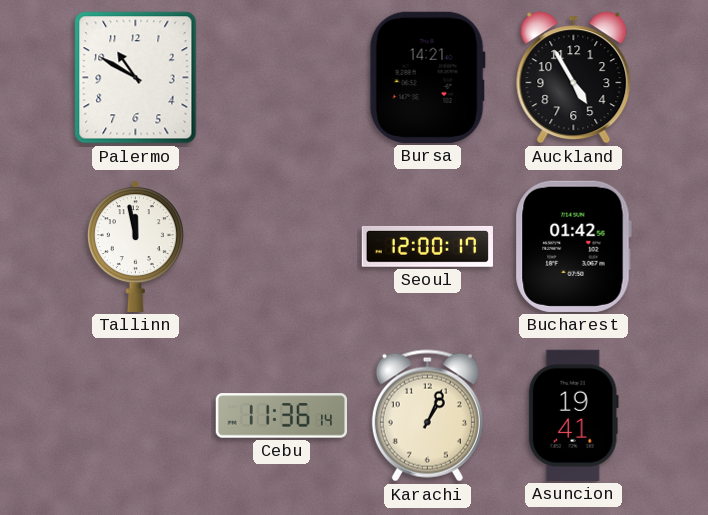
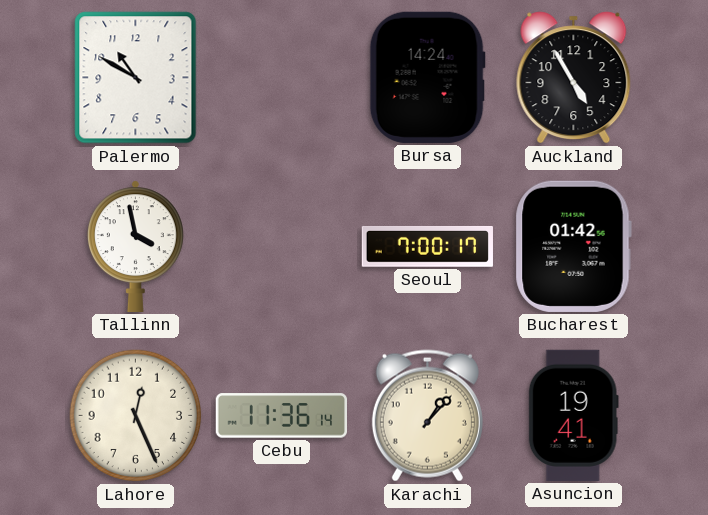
Bursa: 14:21 -> 14:24 (427, 77)
Tallinn: 11:58 -> 3:58 (135, 246)
Seoul: 12:00 -> 7:00 (427, 247)
Lahore: none -> 12:26 (136, 416)
Karachi: 1:04 -> 1:07 (427, 416)
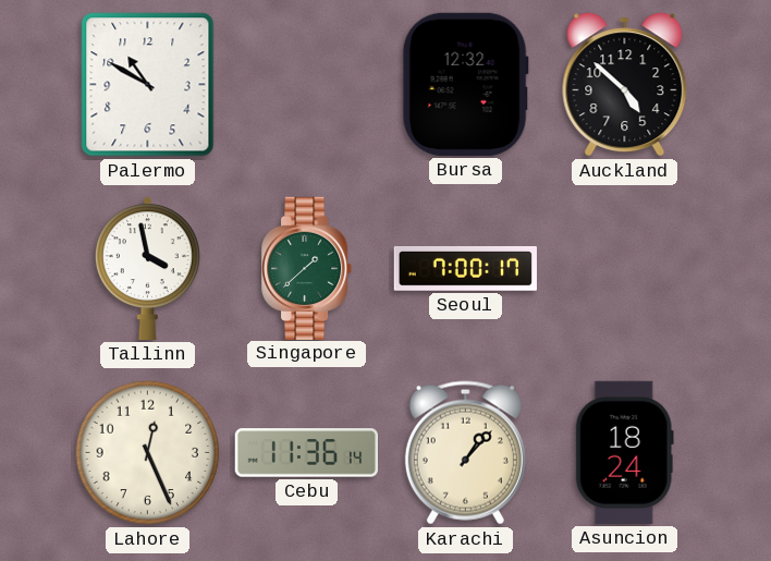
Bursa: 14:24 -> 12:32 (465, 84)
Auckland: 4:55 -> 4:52 (625, 85)
Singapore: none -> 1:38 (308, 268)
Bucharest: 01:42 -> none (573, 246)
Asuncion: 19:41 -> 18:24 (624, 452)
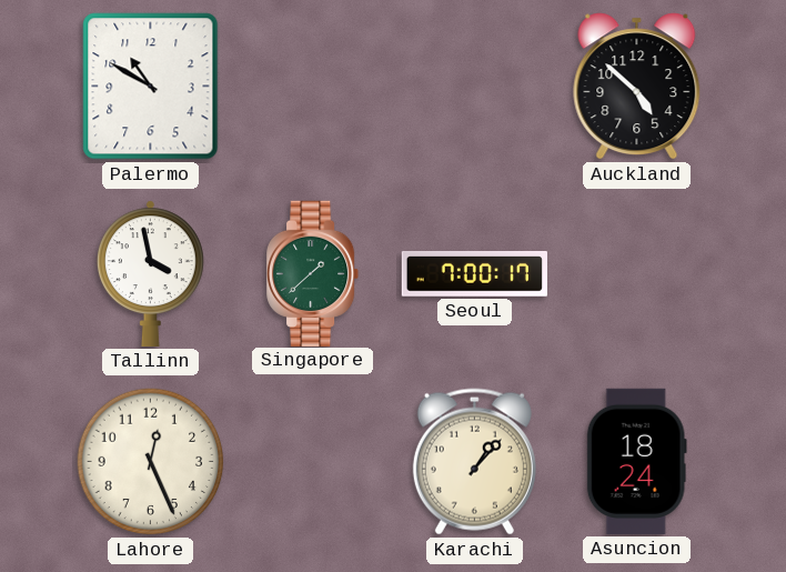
Bursa: 12:32 -> none (465, 84)
Cebu: 11:36 -> none (306, 453)
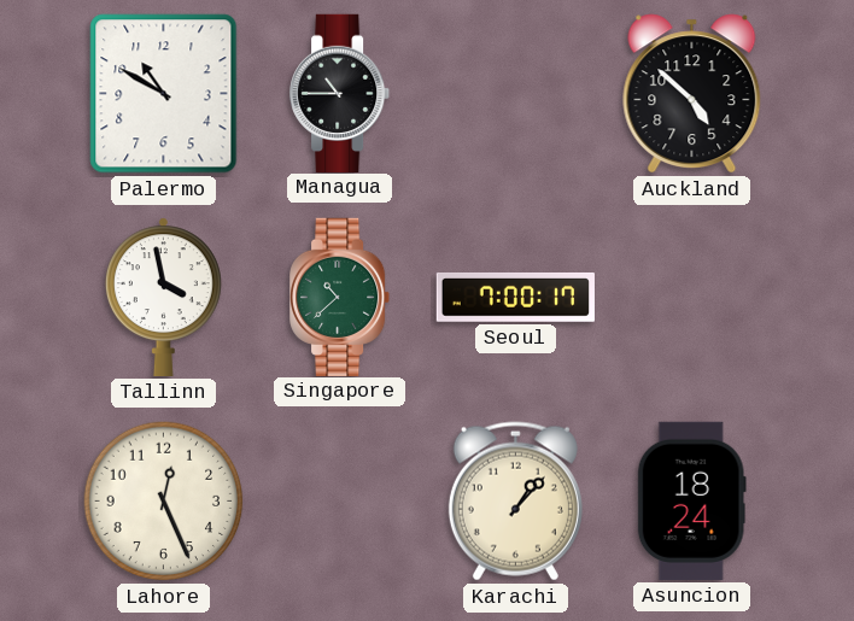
Managua: none -> 10:45 (341, 93)
Singapore: 1:38 -> 10:38 (341, 297)
